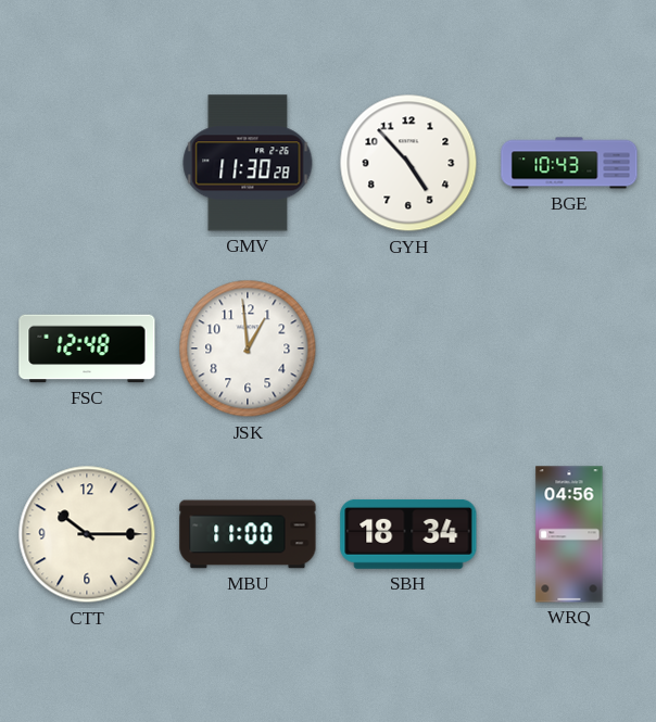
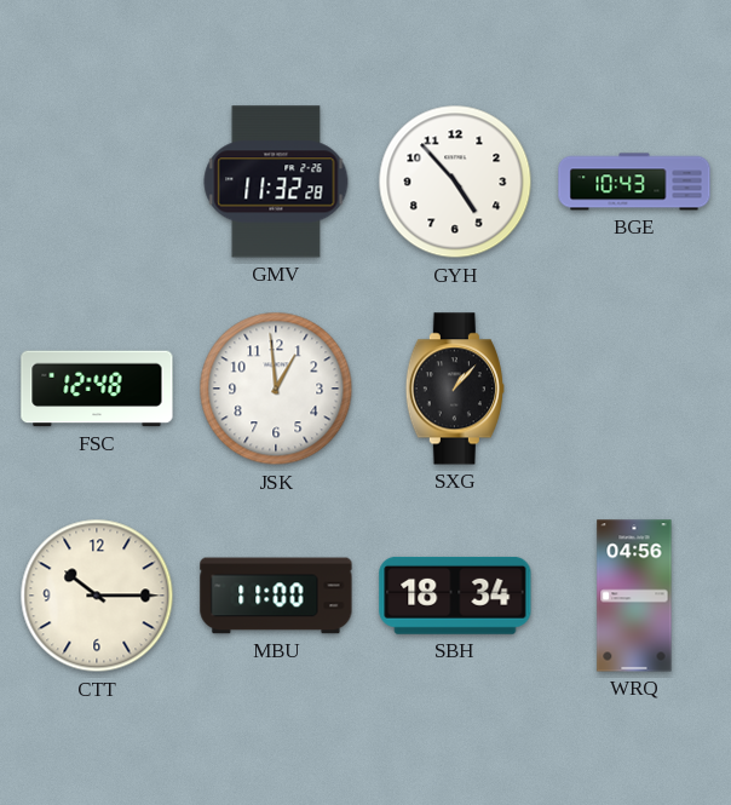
GMV: 11:30 -> 11:32 (276, 182)
SXG: none -> 1:07 (455, 389)
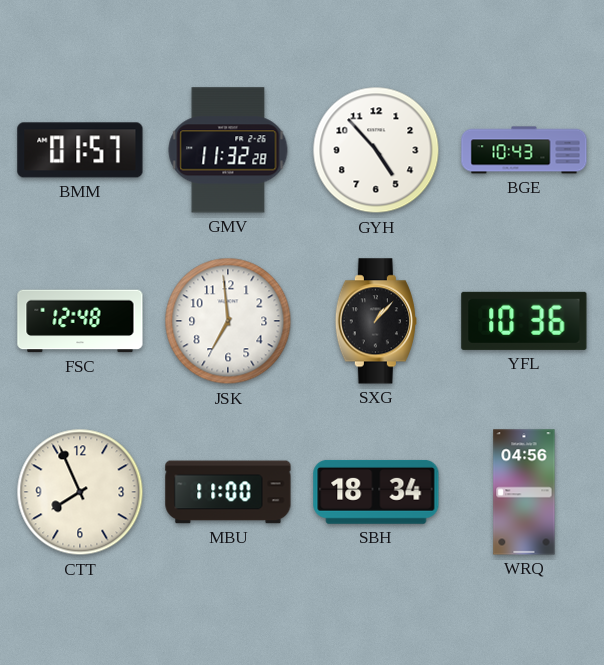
BMM: none -> 01:57 (80, 150)
JSK: 12:59 -> 6:59 (228, 321)
YFL: none -> 10:36 (524, 321)
CTT: 10:15 -> 7:56 (80, 492)
